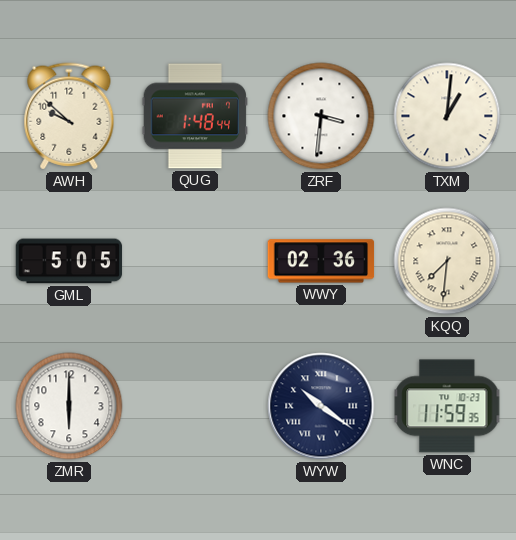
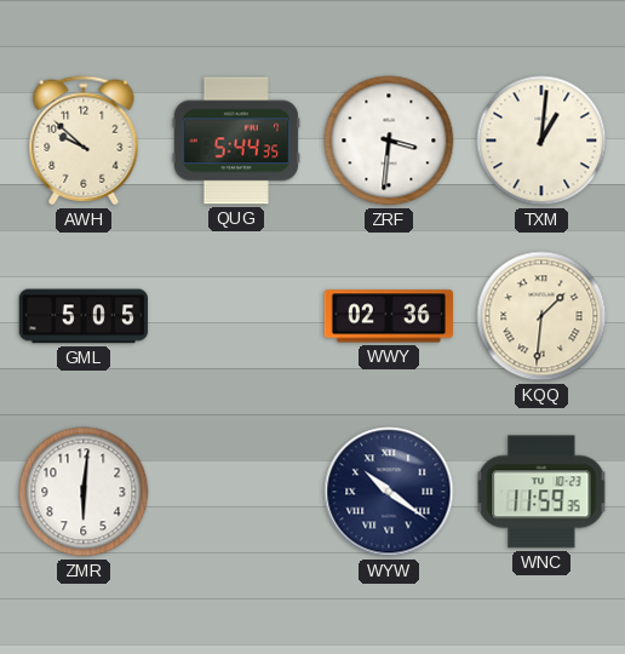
QUG: 1:48 -> 5:44 (236, 140)
KQQ: 7:31 -> 1:31 (541, 316)
ZMR: 6:00 -> 6:01 (84, 492)
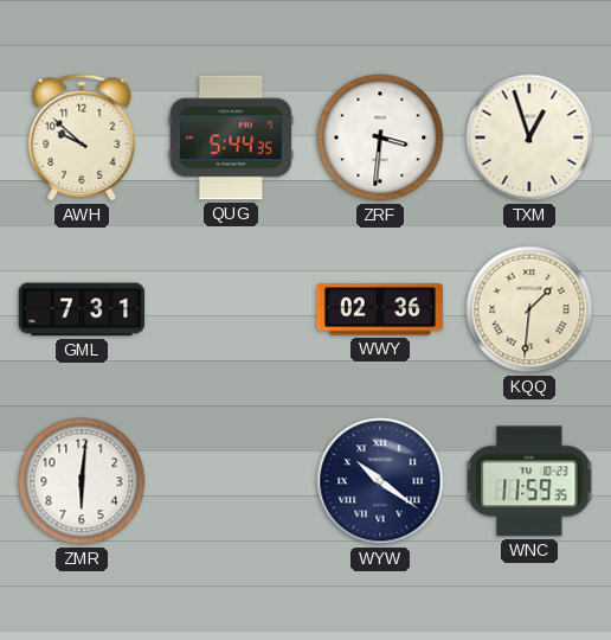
TXM: 1:01 -> 12:57 (529, 137)
GML: 5:05 -> 7:31 (82, 309)
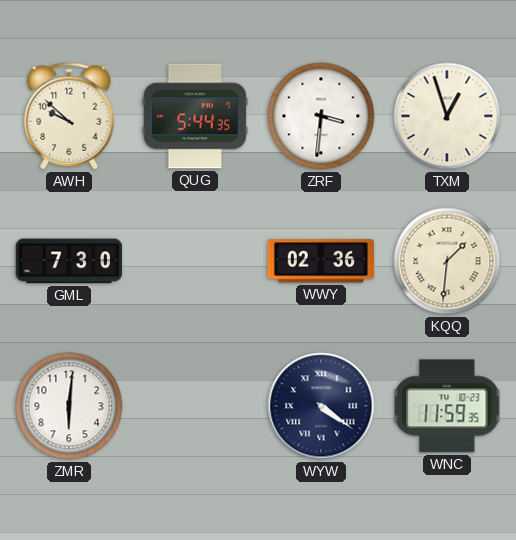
GML: 7:31 -> 7:30 (69, 261)
WYW: 10:21 -> 4:21 (321, 406)
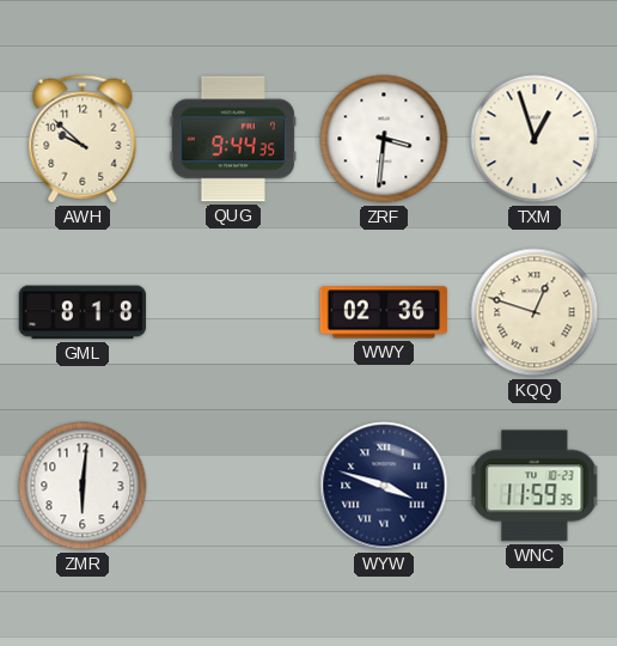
QUG: 5:44 -> 9:44 (233, 139)
GML: 7:30 -> 8:18 (83, 312)
KQQ: 1:31 -> 12:48 (534, 312)
WYW: 4:21 -> 3:48 (384, 486)
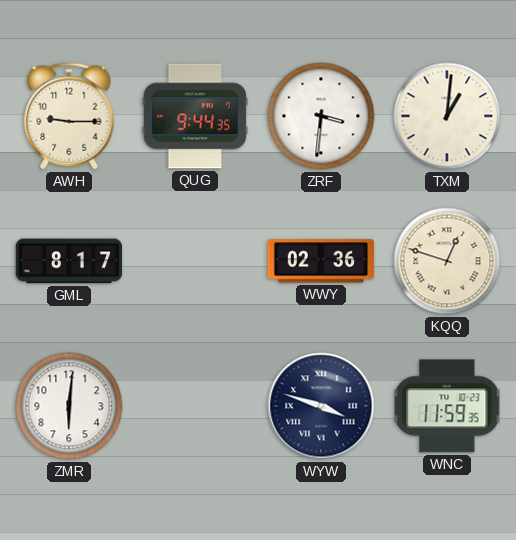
AWH: 9:52 -> 9:15 (69, 116)
TXM: 12:57 -> 1:01 (447, 116)
GML: 8:18 -> 8:17 (69, 261)
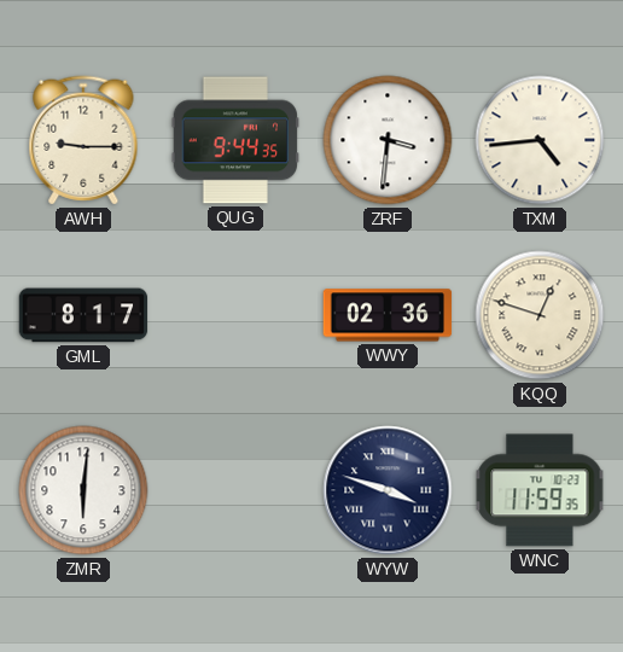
TXM: 1:01 -> 4:44 (540, 140)
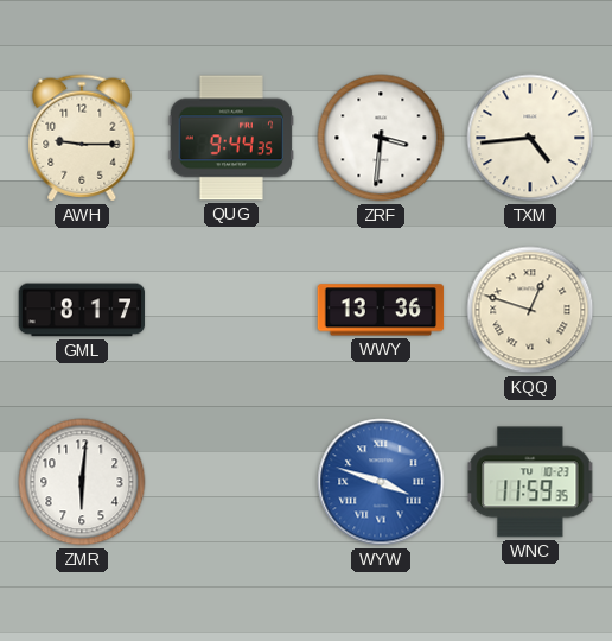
WWY: 02:36 -> 13:36 (381, 310)
WYW dial: navy -> blue (381, 482)
